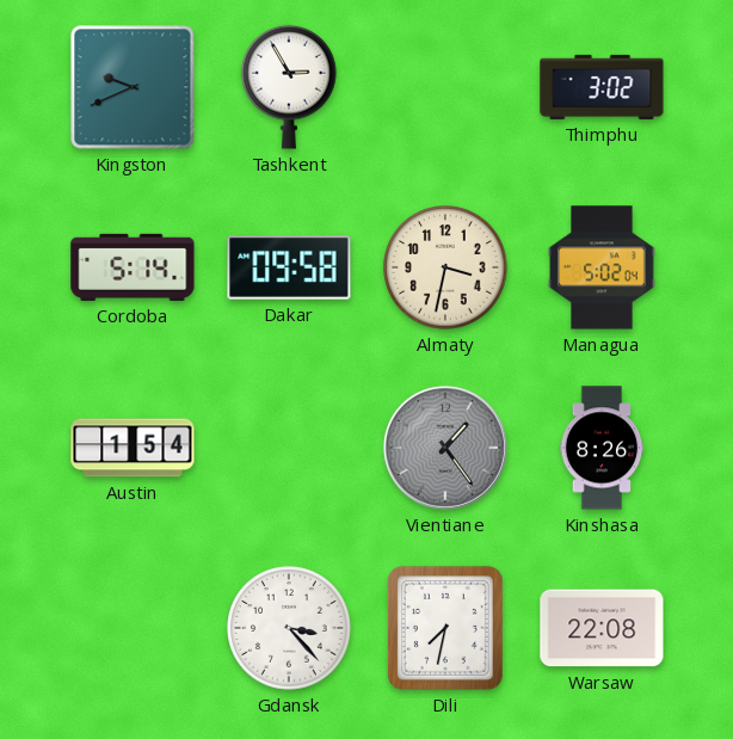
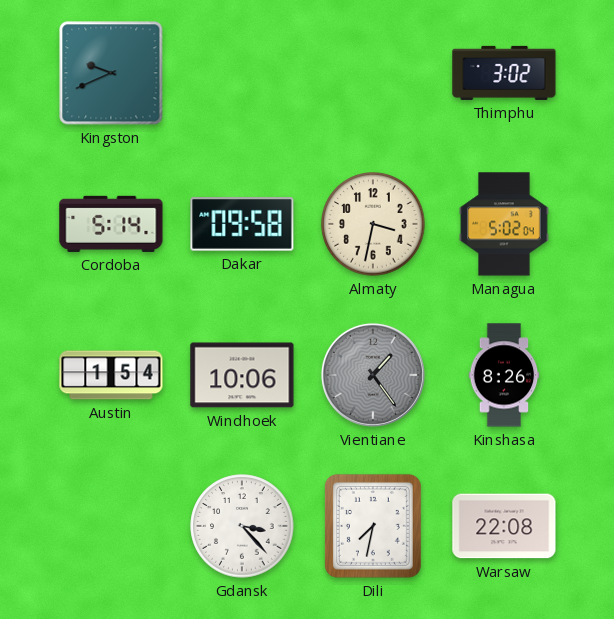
Tashkent: 2:55 -> none (289, 87)
Windhoek: none -> 10:06 (242, 375)
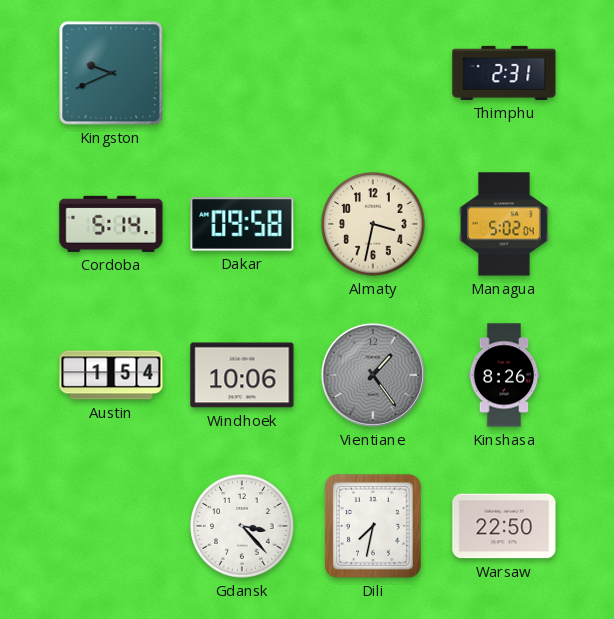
Thimphu: 3:02 -> 2:31 (504, 73)
Warsaw: 22:08 -> 22:50 (504, 526)
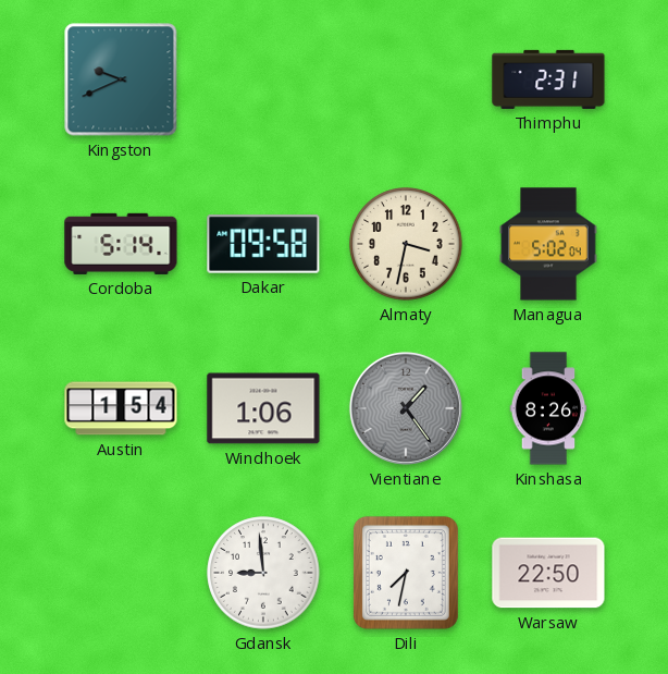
Windhoek: 10:06 -> 1:06 (263, 408)
Gdansk: 3:23 -> 8:59 (263, 573)
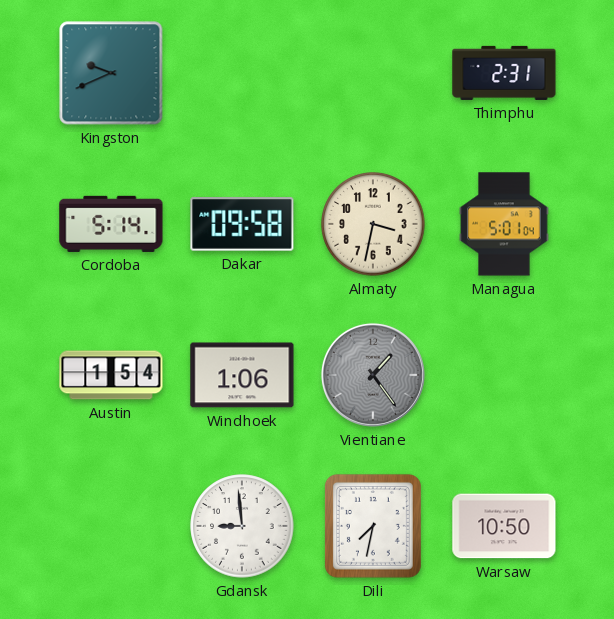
Managua: 5:02 -> 5:01 (504, 224)
Kinshasa: 8:26 -> none (548, 408)
Warsaw: 22:50 -> 10:50 (504, 526)
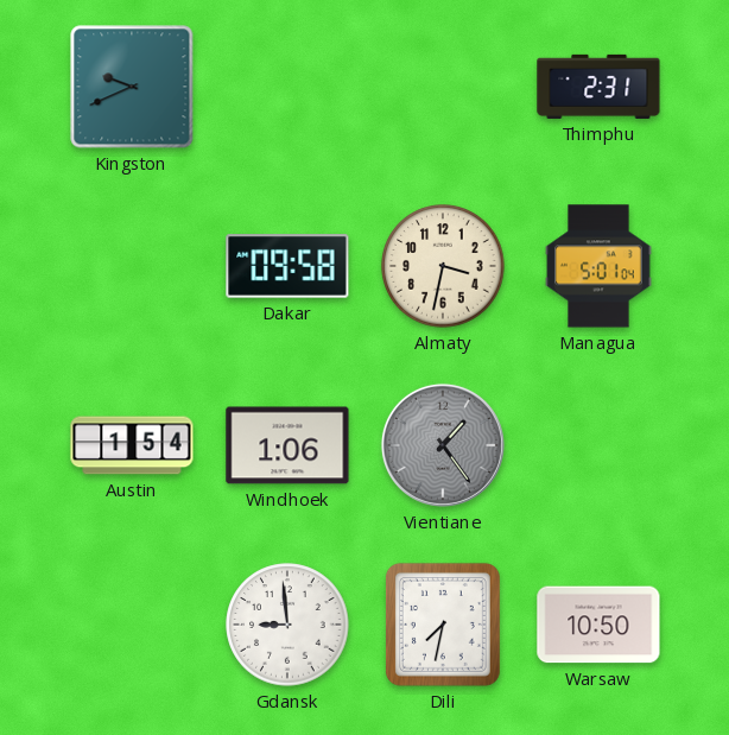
Cordoba: 5:14 -> none (111, 224)
